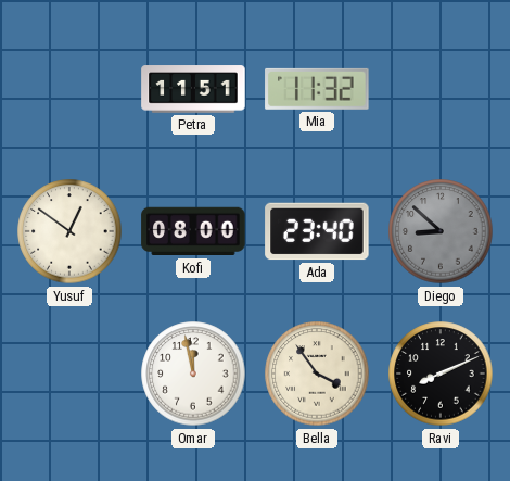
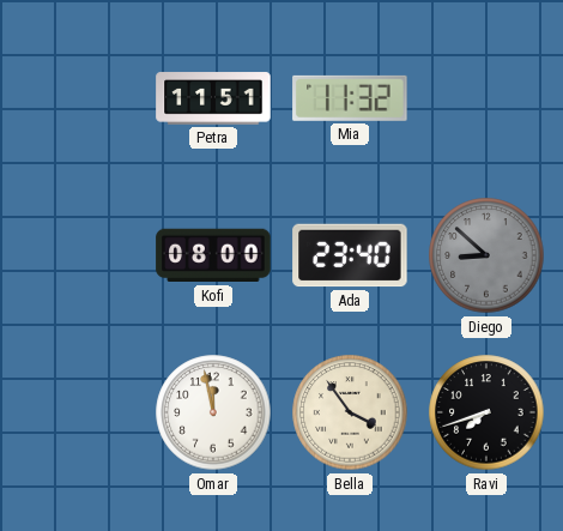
Yusuf: 12:51 -> none (69, 231)
Ravi: 8:11 -> 7:42 (486, 412)
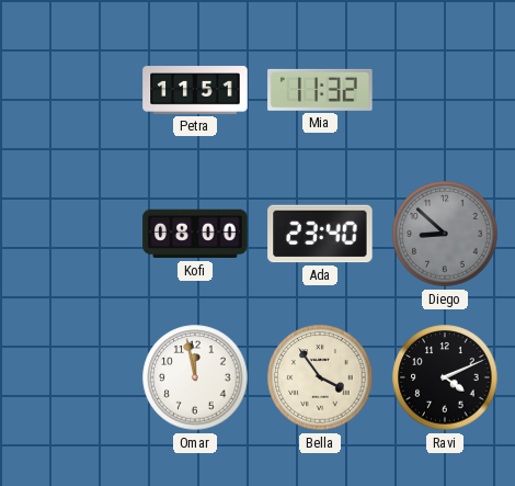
Ravi: 7:42 -> 4:11 (445, 377)
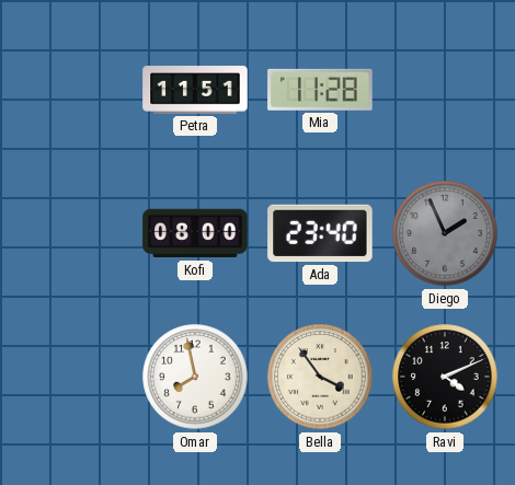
Mia: 11:32 -> 11:28 (320, 90)
Diego: 8:52 -> 1:56 (445, 233)
Omar: 11:58 -> 7:58 (195, 377)
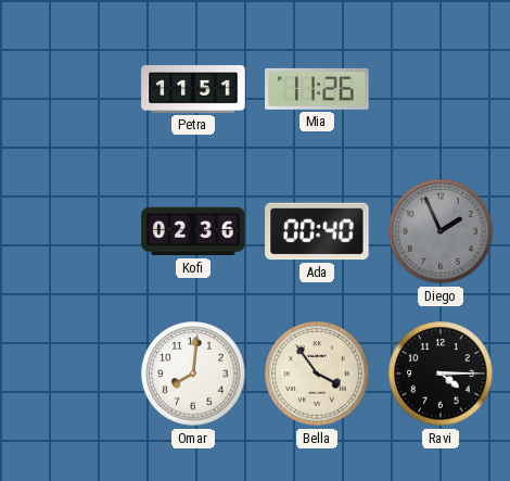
Mia: 11:28 -> 11:26 (317, 89)
Kofi: 08:00 -> 02:36 (193, 231)
Ada: 23:40 -> 00:40 (317, 231)
Omar: 7:58 -> 8:01 (193, 374)
Ravi: 4:11 -> 4:15 (441, 374)
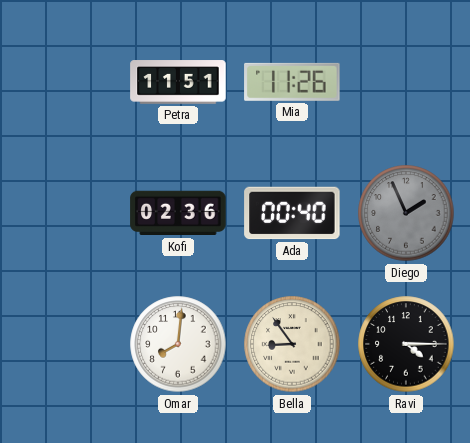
Bella: 3:54 -> 8:54 (292, 344)
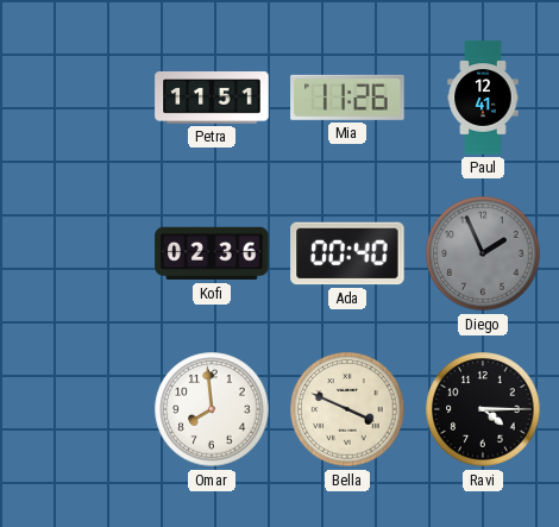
Paul: none -> 12:41 (483, 98)
Omar: 8:01 -> 7:59 (212, 409)
Bella: 8:54 -> 3:49 (347, 409)
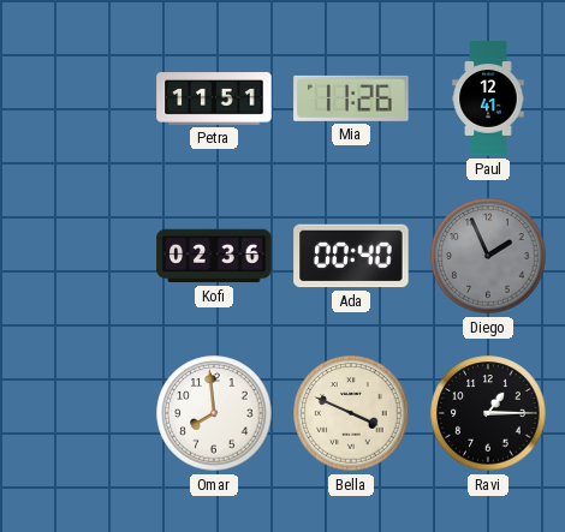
Ravi: 4:15 -> 1:15 (488, 413)
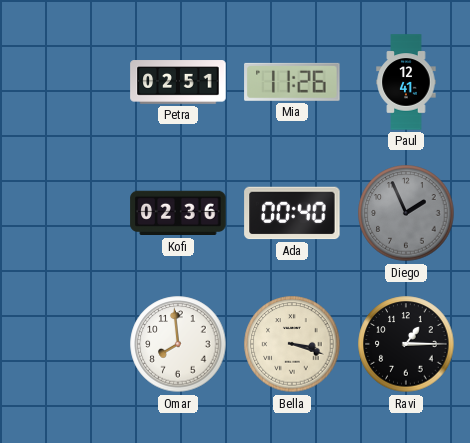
Petra: 11:51 -> 02:51 (178, 82)
Bella: 3:49 -> 3:18 (292, 344)
